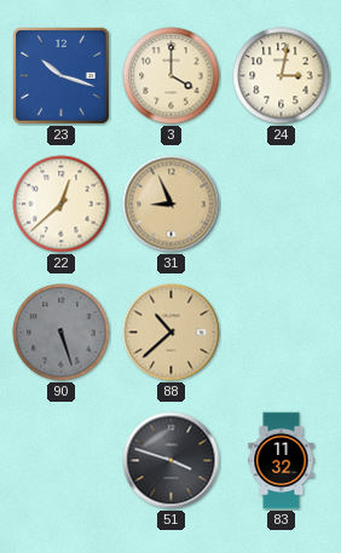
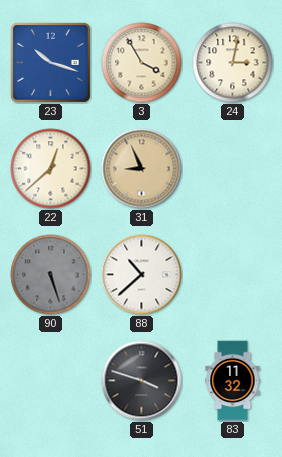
3: 4:00 -> 3:55 (142, 63)
88 dial: champagne -> white (142, 275)
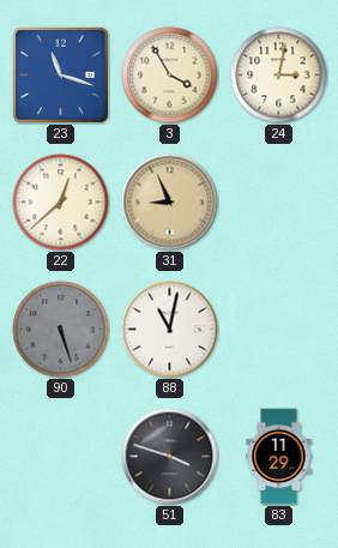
23: 10:18 -> 11:18 (61, 76)
88: 10:38 -> 11:02 (170, 330)
83: 11:32 -> 11:29 (279, 457)
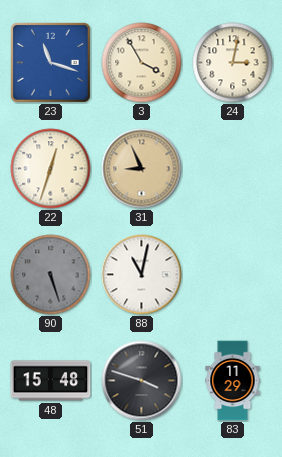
22: 12:38 -> 12:33 (51, 169)
48: none -> 15:48 (51, 381)
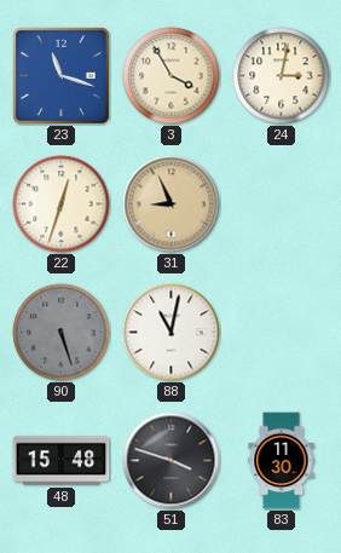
83: 11:29 -> 11:30 (282, 461)
